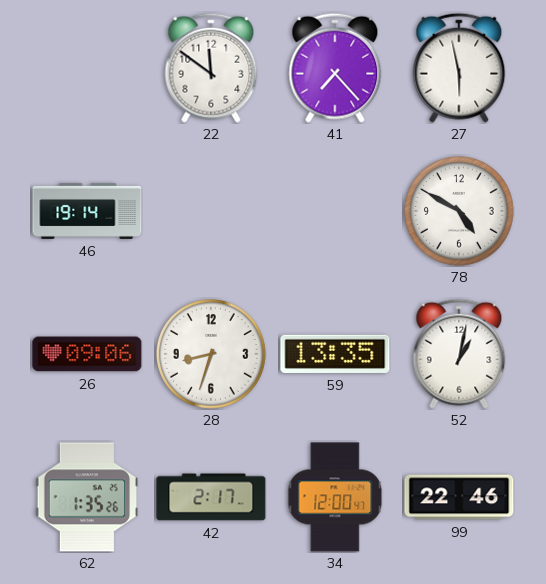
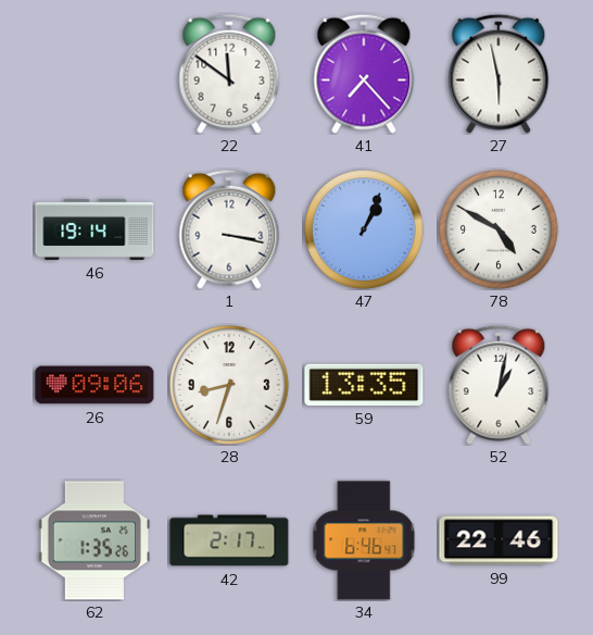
1: none -> 3:17 (229, 229)
47: none -> 1:04 (365, 231)
34: 12:00 -> 6:46 (364, 540)
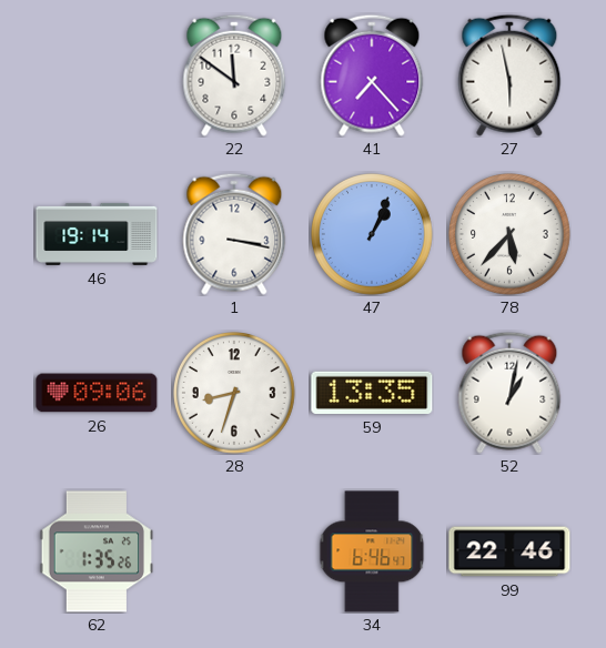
78: 4:50 -> 5:37 (511, 235)
42: 2:17 -> none (229, 540)
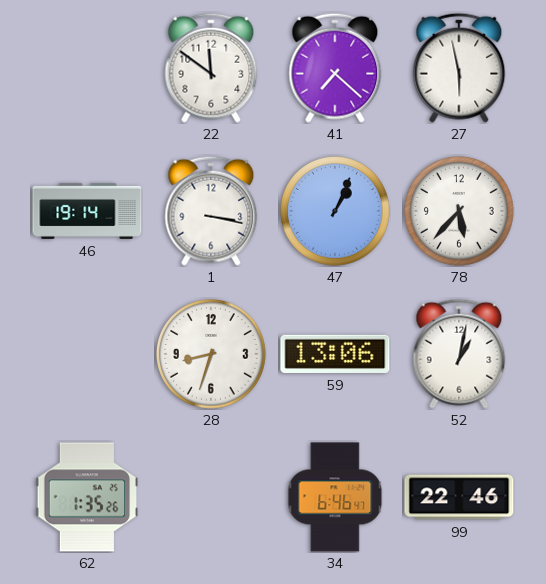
41: 7:23 -> 7:22 (335, 68)
26: 09:06 -> none (97, 393)
59: 13:35 -> 13:06 (335, 354)
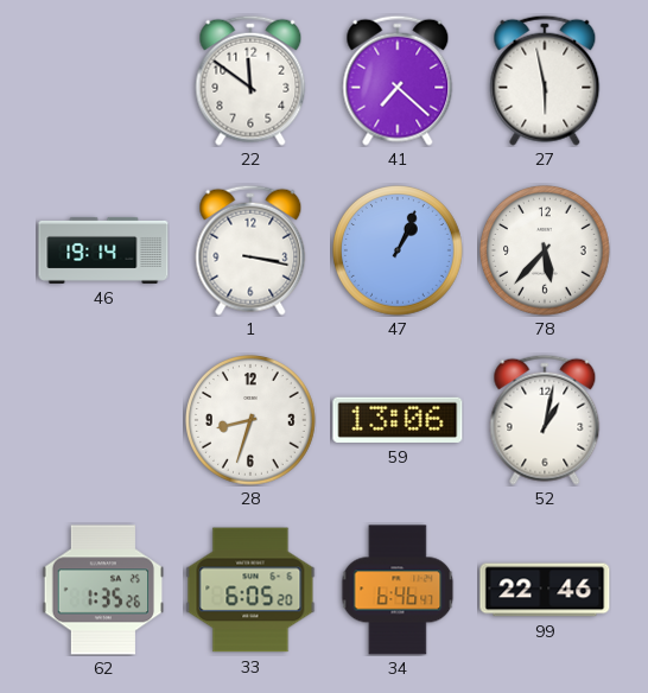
33: none -> 6:05 (250, 590)
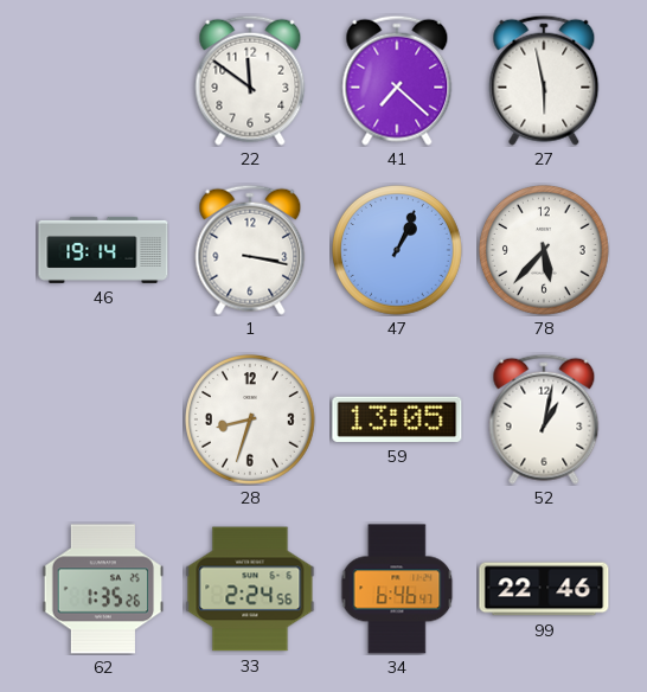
59: 13:06 -> 13:05 (397, 419)
33: 6:05 -> 2:24 (250, 589)
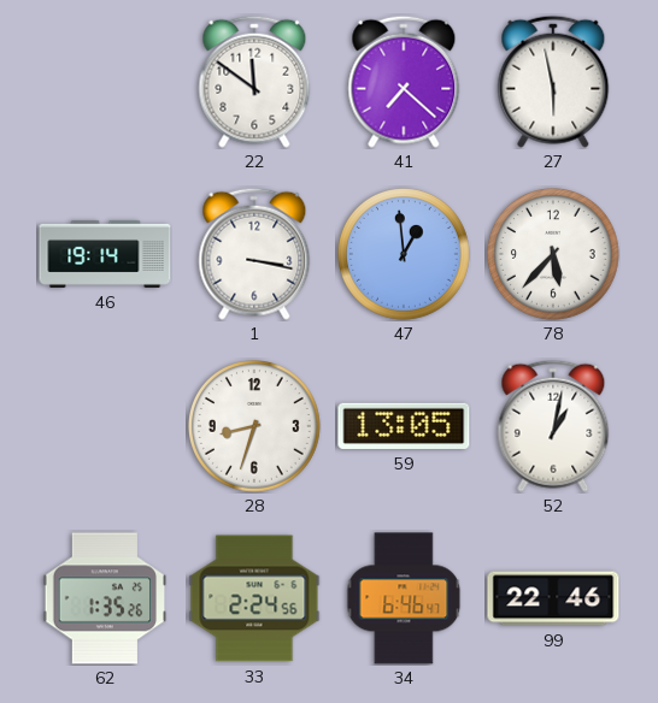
47: 1:04 -> 12:59 (405, 255)
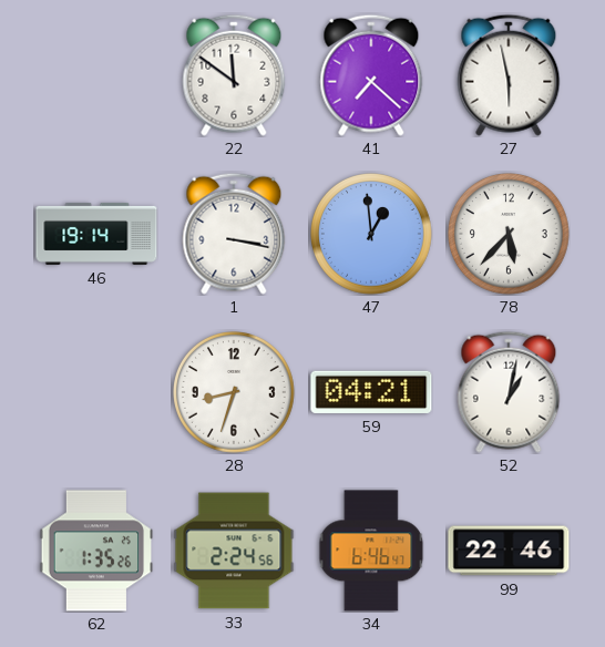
59: 13:05 -> 04:21 (371, 392)
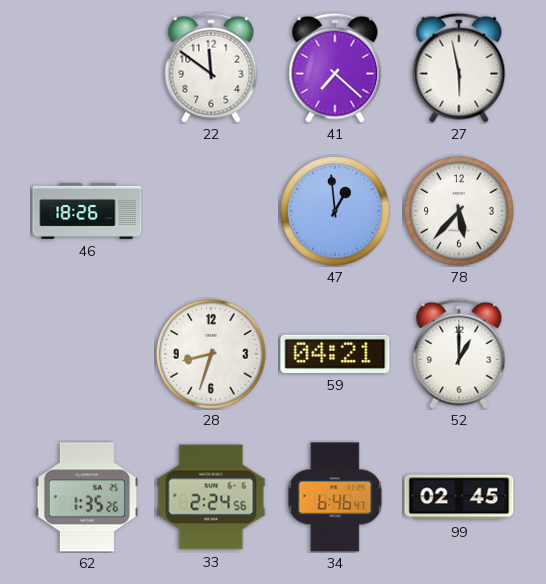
46: 19:14 -> 18:26 (87, 211)
1: 3:17 -> none (234, 234)
52: 1:02 -> 1:00 (459, 354)
99: 22:46 -> 02:45 (459, 497)
